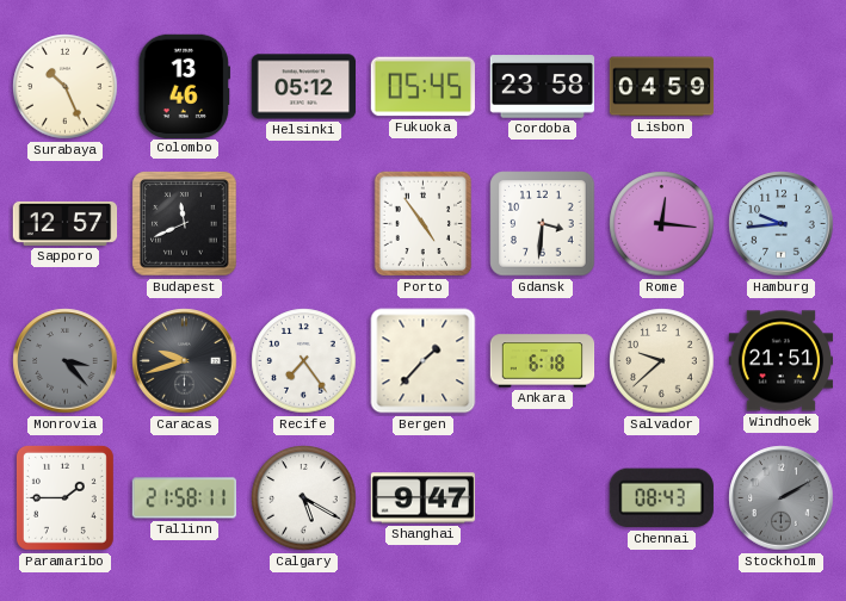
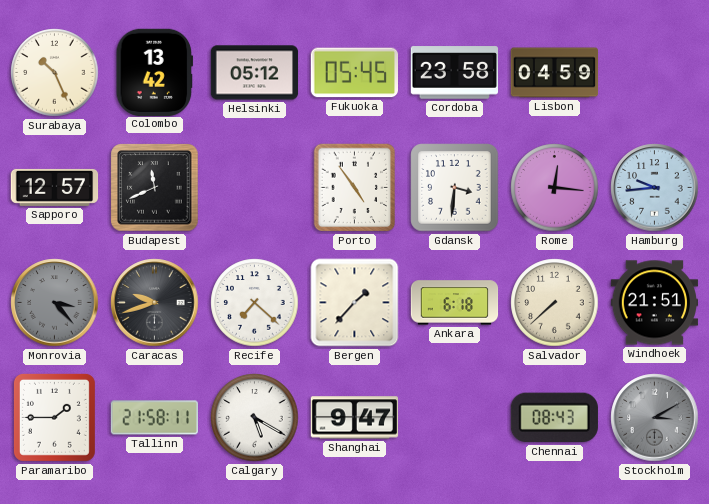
Colombo: 13:46 -> 13:42 (155, 72)
Recife: 7:24 -> 7:22 (255, 303)
Salvador: 9:38 -> 7:38 (555, 303)
Stockholm: 2:10 -> 3:10 (655, 418)
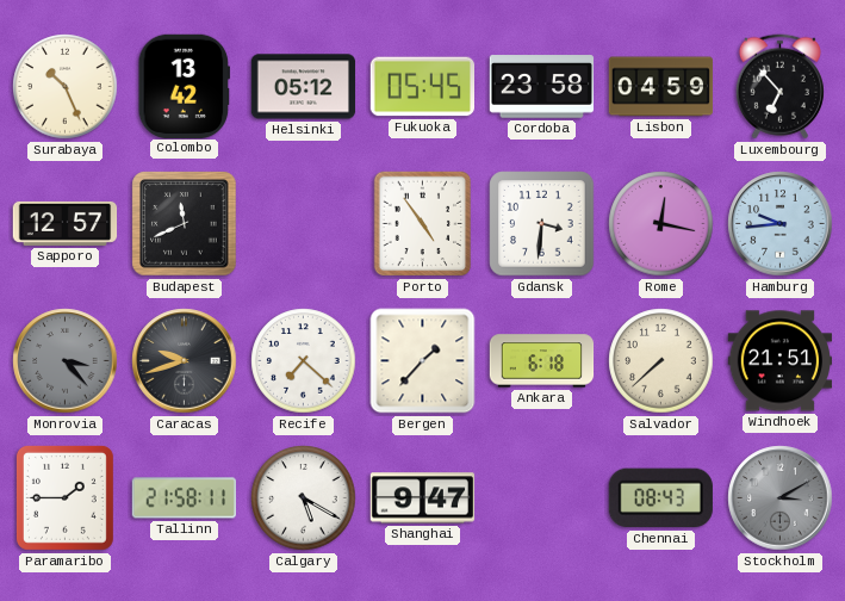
Luxembourg: none -> 6:53 (779, 87)
Rome: 12:16 -> 12:17 (661, 224)
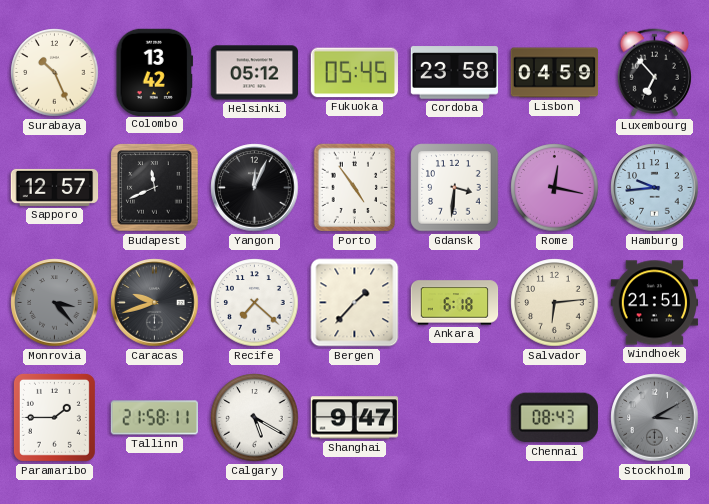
Yangon: none -> 12:04 (255, 188)
Salvador: 7:38 -> 6:14 (555, 303)
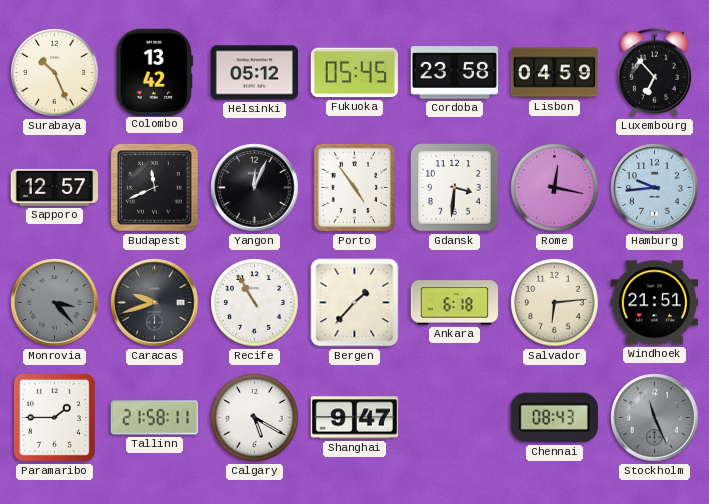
Recife: 7:22 -> 10:55 (255, 303)
Stockholm: 3:10 -> 11:26 (655, 418)
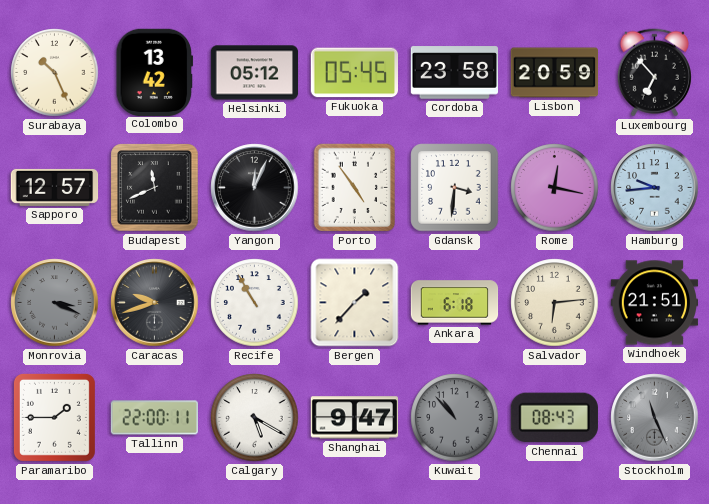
Lisbon: 04:59 -> 20:59 (555, 73)
Monrovia: 3:23 -> 3:19 (55, 303)
Tallinn: 21:58 -> 22:00 (155, 418)
Kuwait: none -> 10:53 (455, 418)
